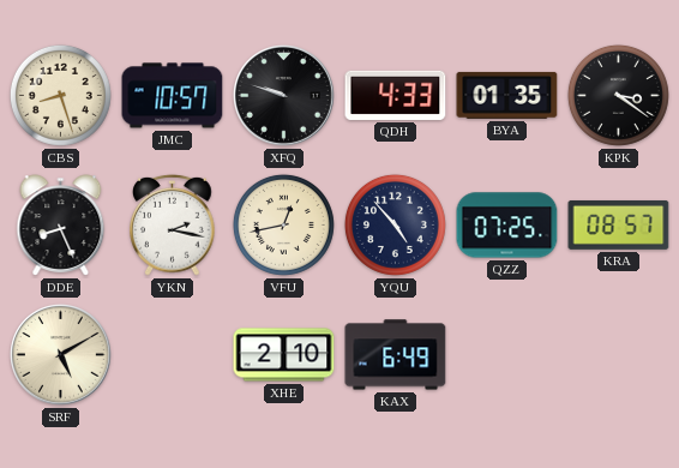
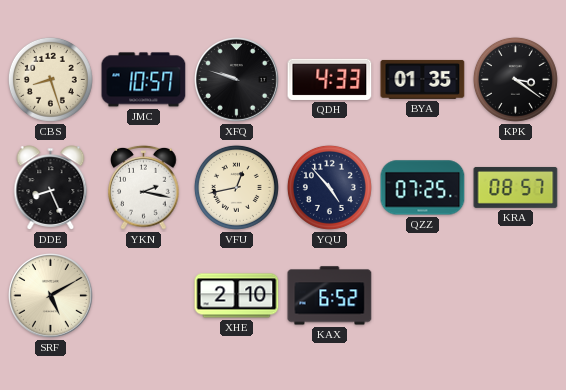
KAX: 6:49 -> 6:52 (330, 296)
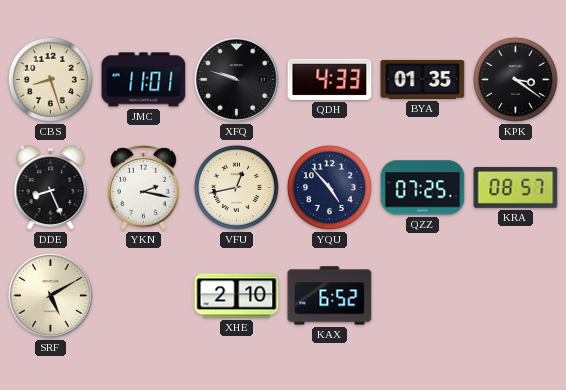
JMC: 10:57 -> 11:01 (144, 80)
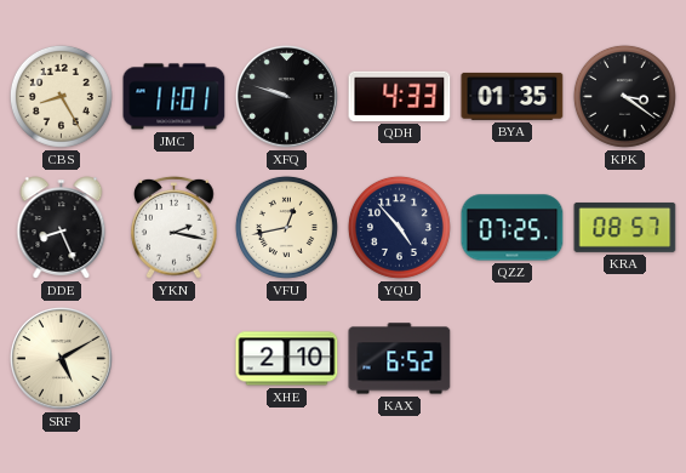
CBS: 8:27 -> 8:25 (61, 96)
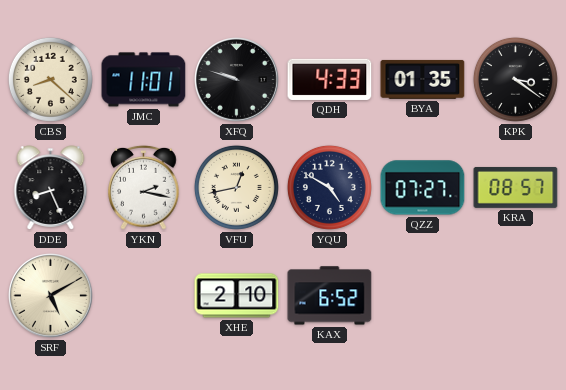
CBS: 8:25 -> 8:22 (50, 79)
YQU: 4:53 -> 4:50 (329, 187)
QZZ: 07:25 -> 07:27 (423, 188)
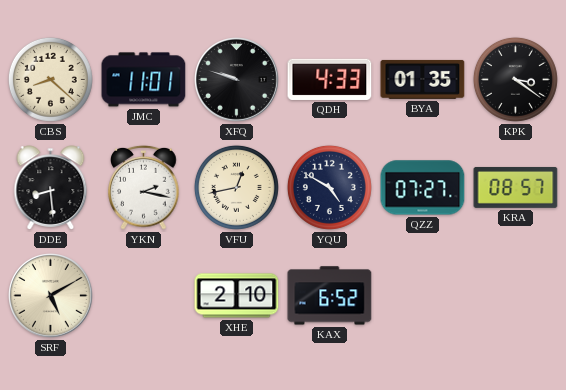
DDE: 8:26 -> 8:29 (51, 188)
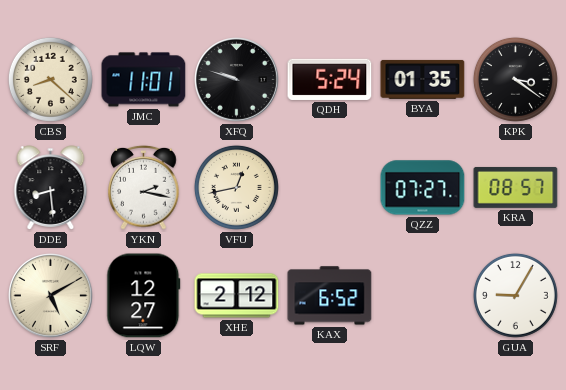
QDH: 4:33 -> 5:24 (330, 79)
YQU: 4:50 -> none (329, 187)
LQW: none -> 12:27 (144, 296)
XHE: 2:10 -> 2:12 (237, 296)
GUA: none -> 9:05 (515, 295)
